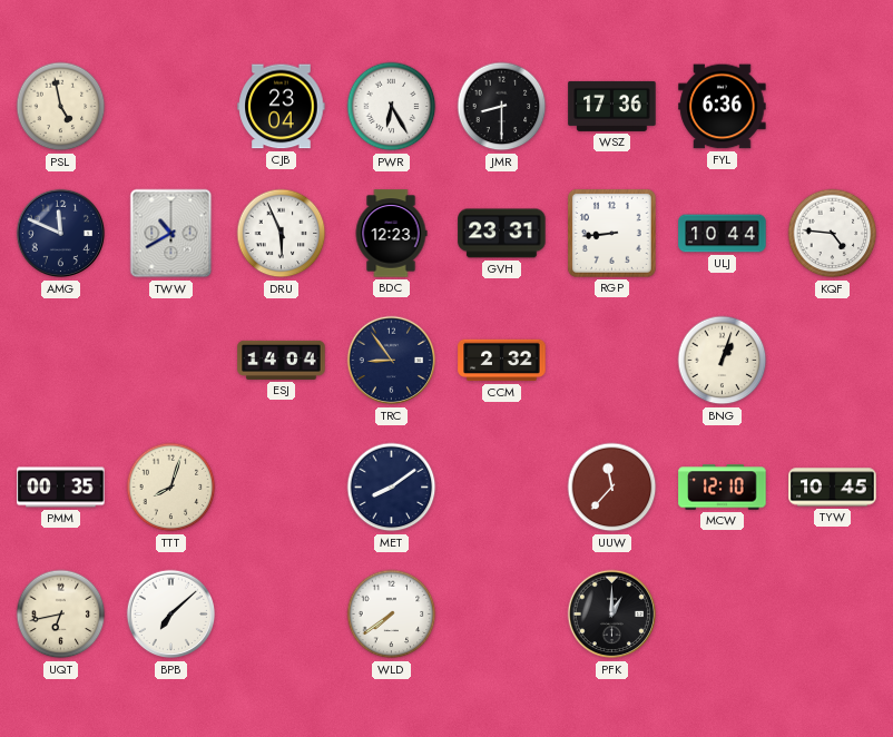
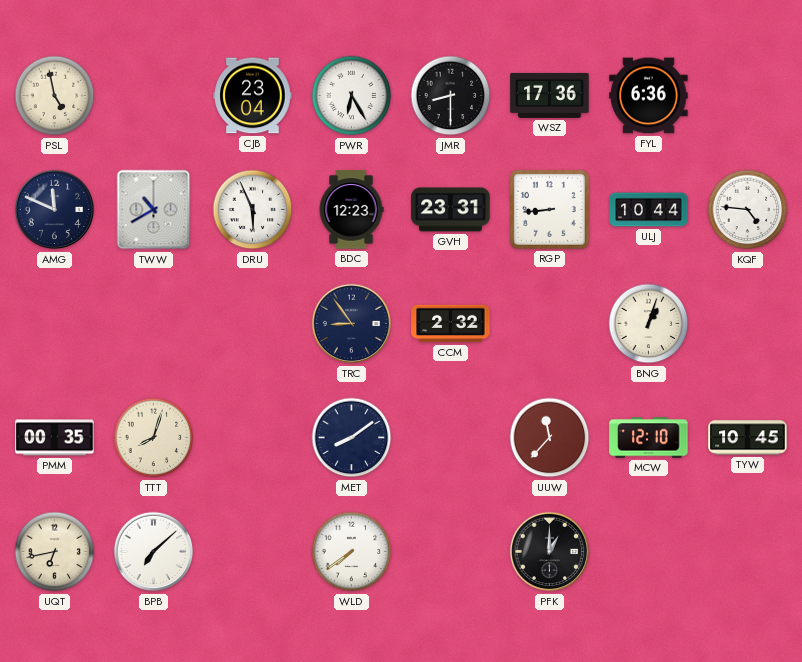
ESJ: 14:04 -> none (282, 360)
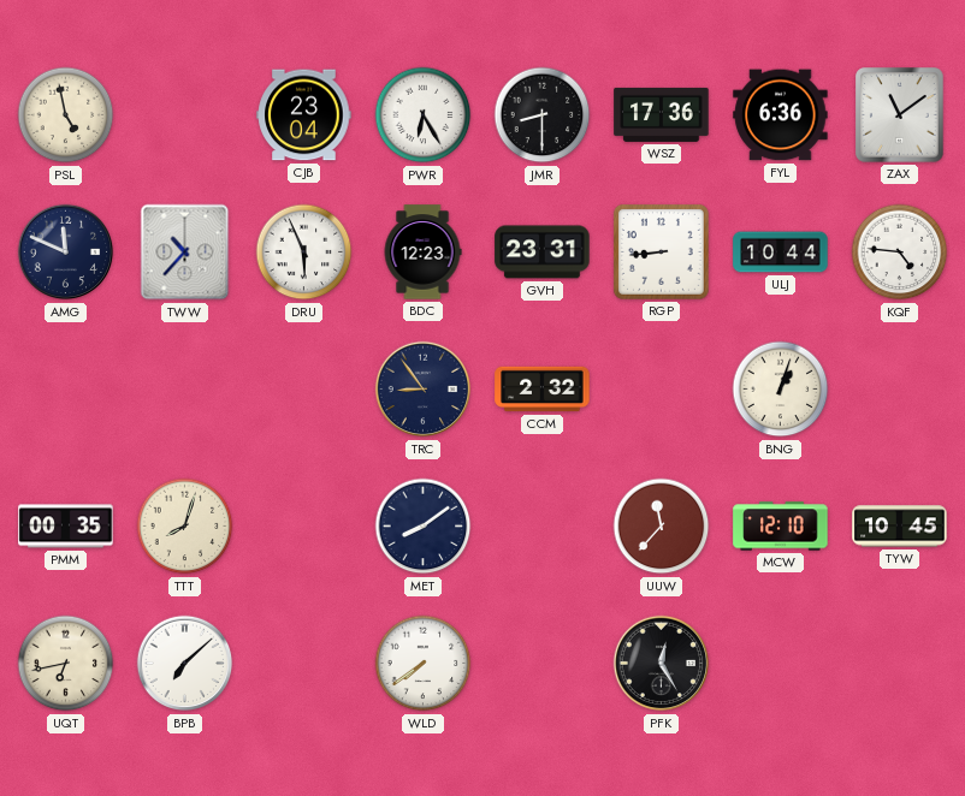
ZAX: none -> 11:09 (900, 115)
TWW: 10:40 -> 10:37 (185, 253)
PFK: 1:00 -> 12:25 (662, 664)
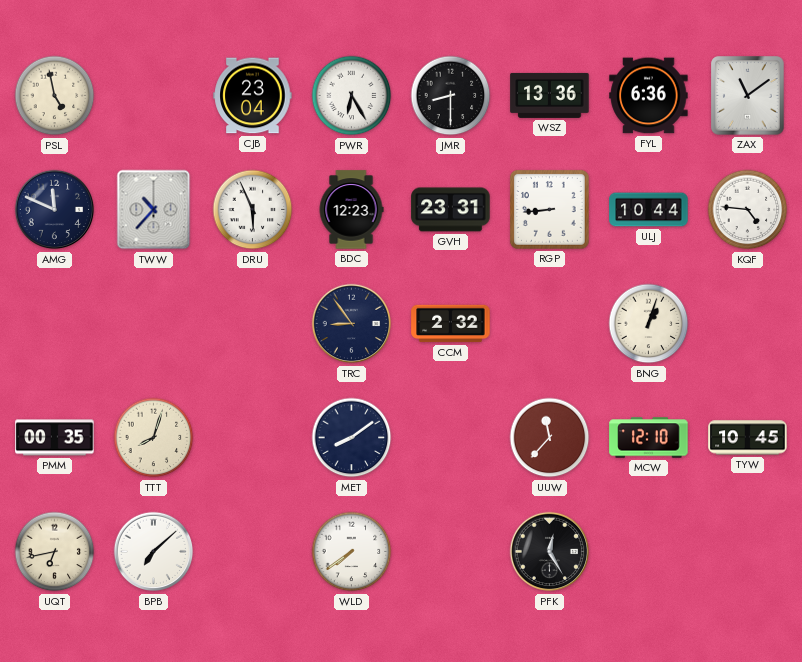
WSZ: 17:36 -> 13:36 (550, 95)
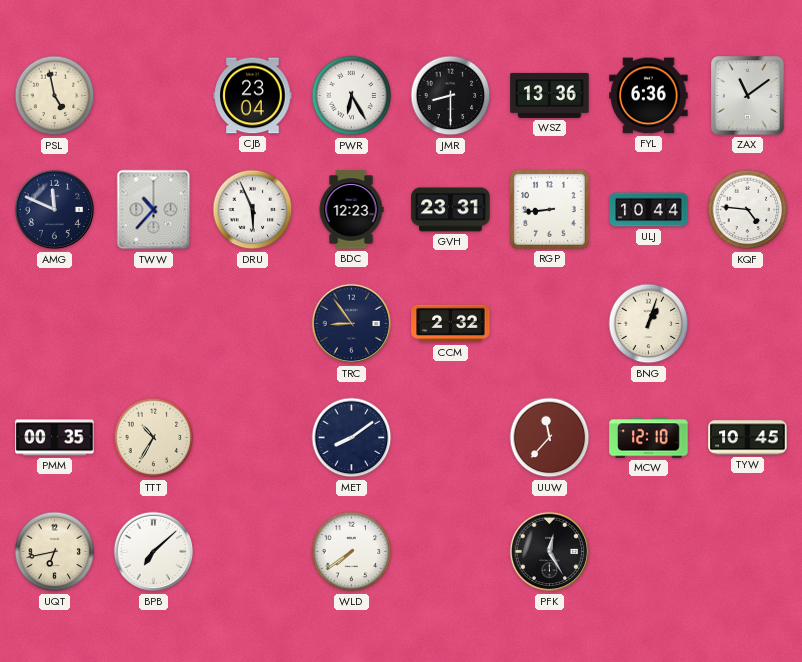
TTT: 8:03 -> 10:35 (154, 438)
